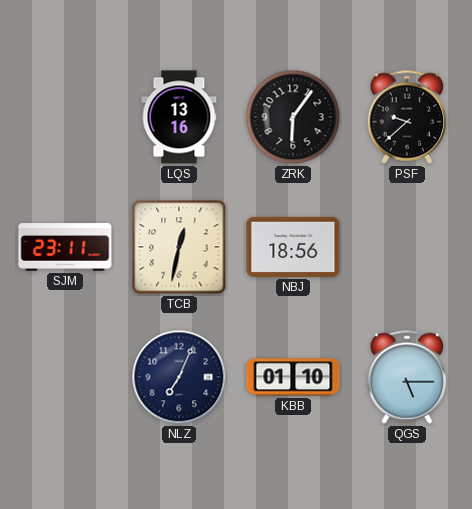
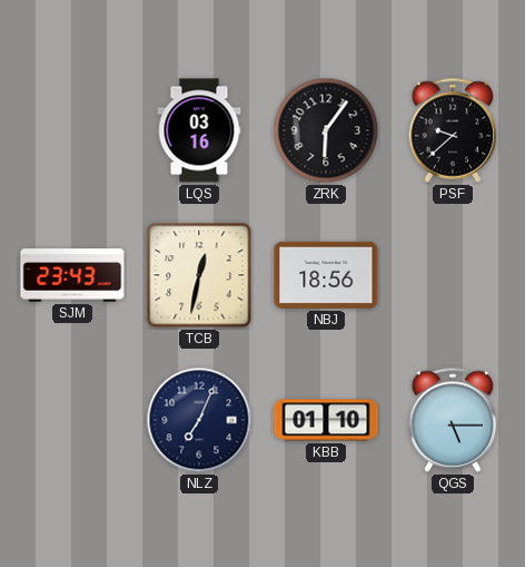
LQS: 13:16 -> 03:16 (199, 130)
SJM: 23:11 -> 23:43 (72, 275)
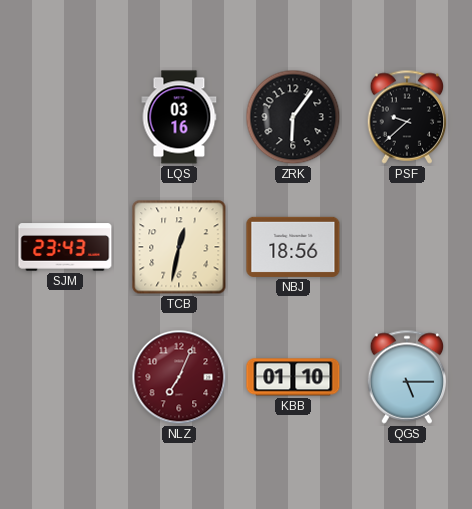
NLZ dial: navy -> burgundy (179, 377)
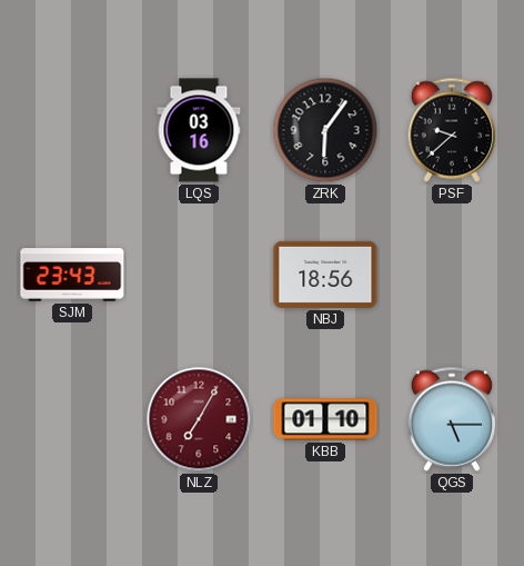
TCB: 12:32 -> none (179, 247)
NLZ: 7:04 -> 7:05 (199, 419)
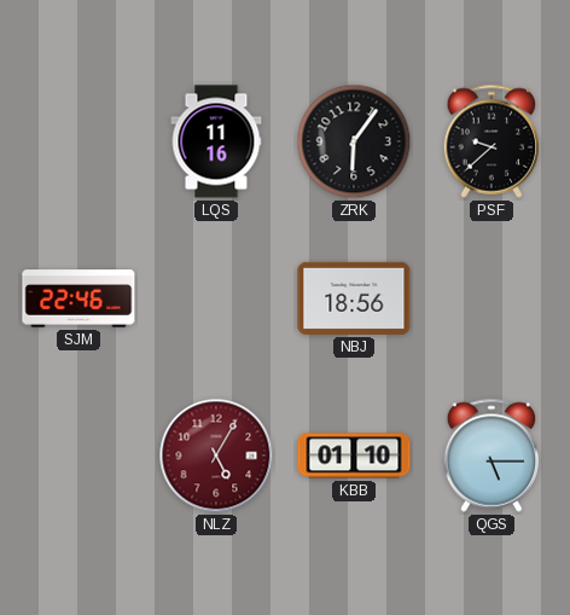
LQS: 03:16 -> 11:16 (216, 141)
SJM: 23:43 -> 22:46 (78, 298)
NLZ: 7:05 -> 5:05 (216, 456)
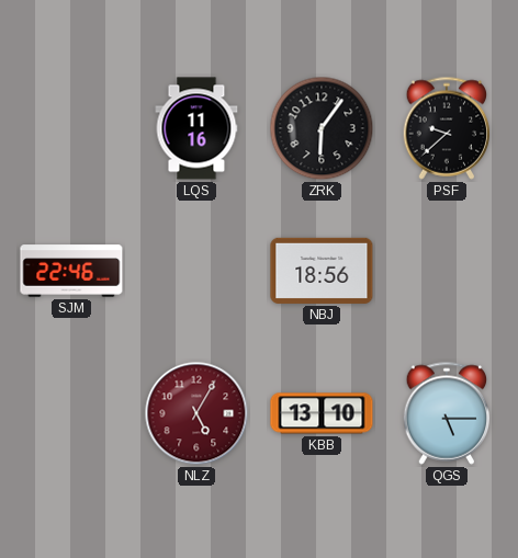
KBB: 01:10 -> 13:10 (322, 413)
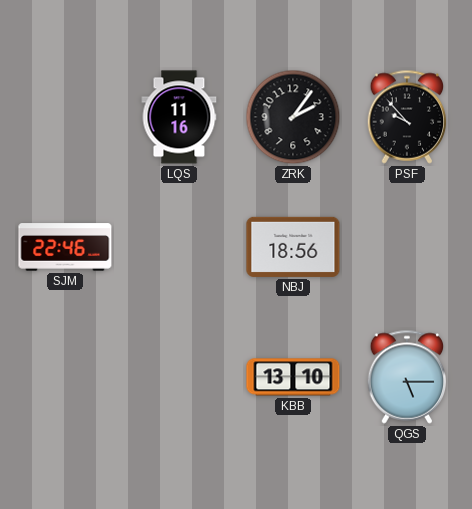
ZRK: 6:06 -> 2:06 (293, 117)
PSF: 9:38 -> 9:53 (407, 117)
NLZ: 5:05 -> none (196, 413)
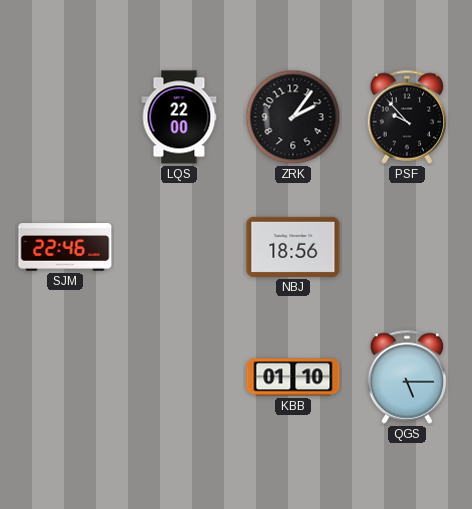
LQS: 11:16 -> 22:00 (179, 117)
KBB: 13:10 -> 01:10 (293, 377)
